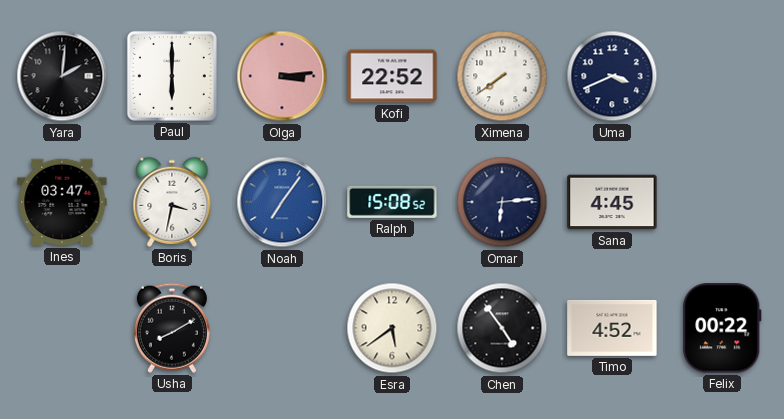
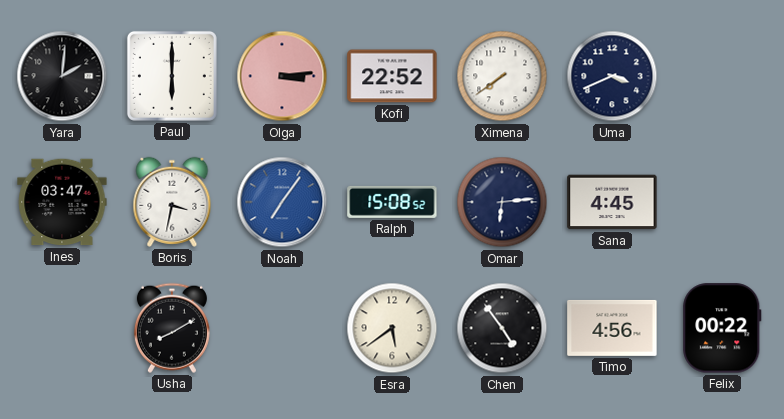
Timo: 4:52 -> 4:56 (612, 328)
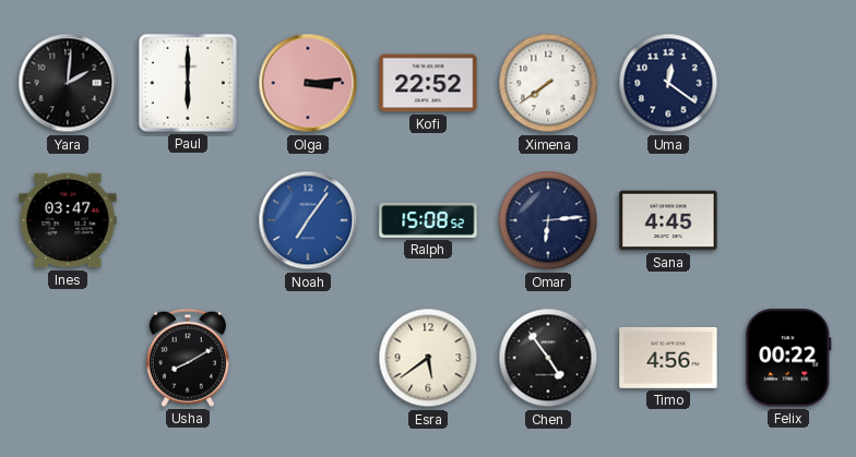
Uma: 3:41 -> 12:21 (668, 83)
Boris: 3:32 -> none (172, 202)
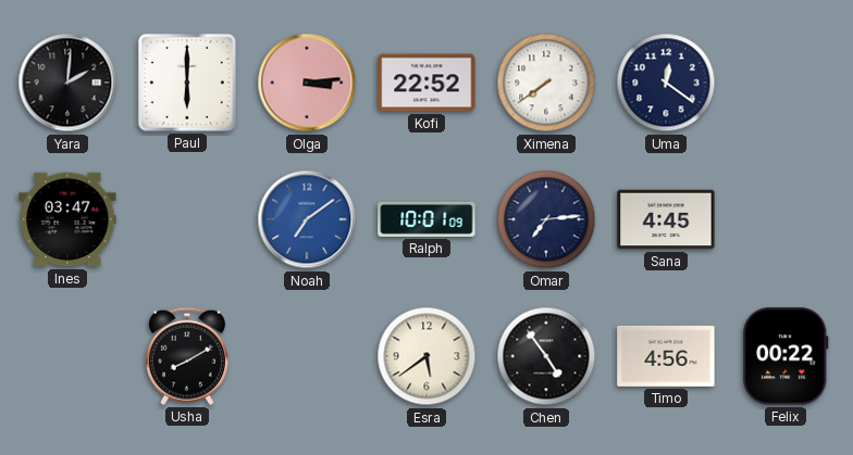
Noah: 7:06 -> 7:09 (307, 219)
Ralph: 15:08 -> 10:01 (426, 219)
Omar: 6:14 -> 7:14 (546, 219)
